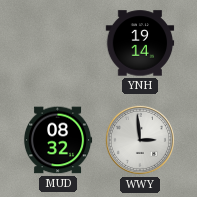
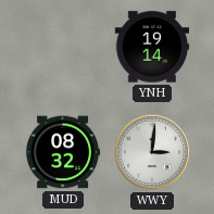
WWY: 2:59 -> 3:01 (152, 152)
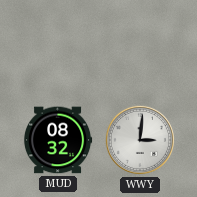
YNH: 19:14 -> none (152, 47)
